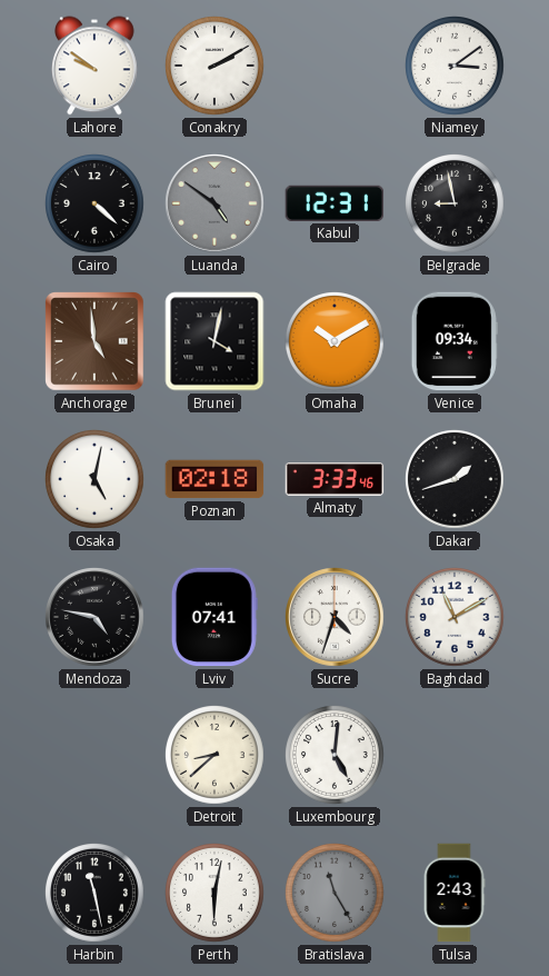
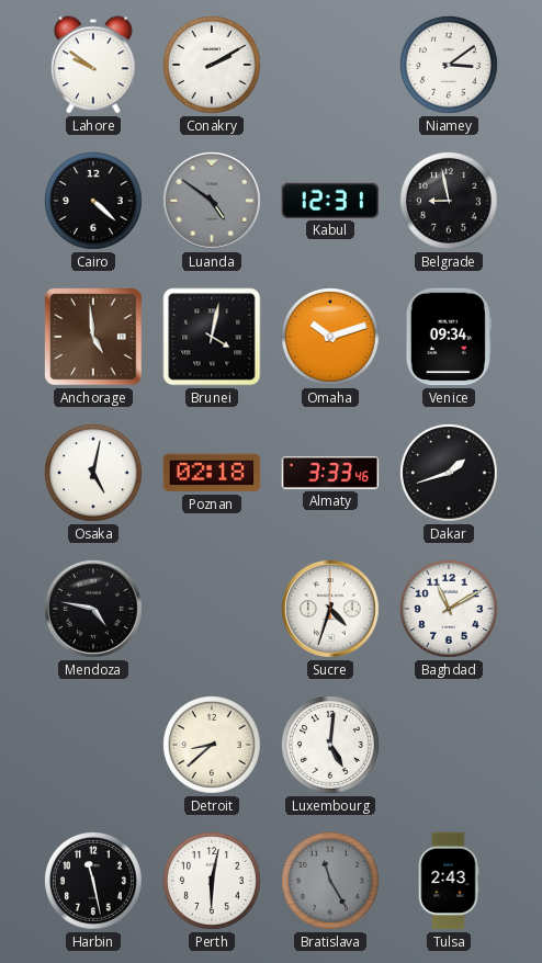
Omaha: 10:10 -> 10:12 (331, 338)
Lviv: 07:41 -> none (214, 617)
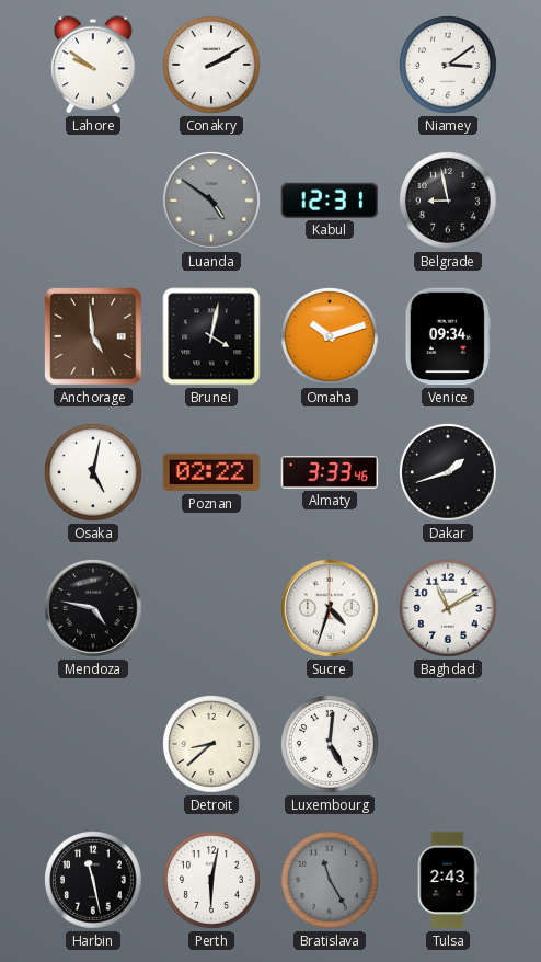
Cairo: 4:22 -> none (94, 202)
Poznan: 02:18 -> 02:22 (211, 472)
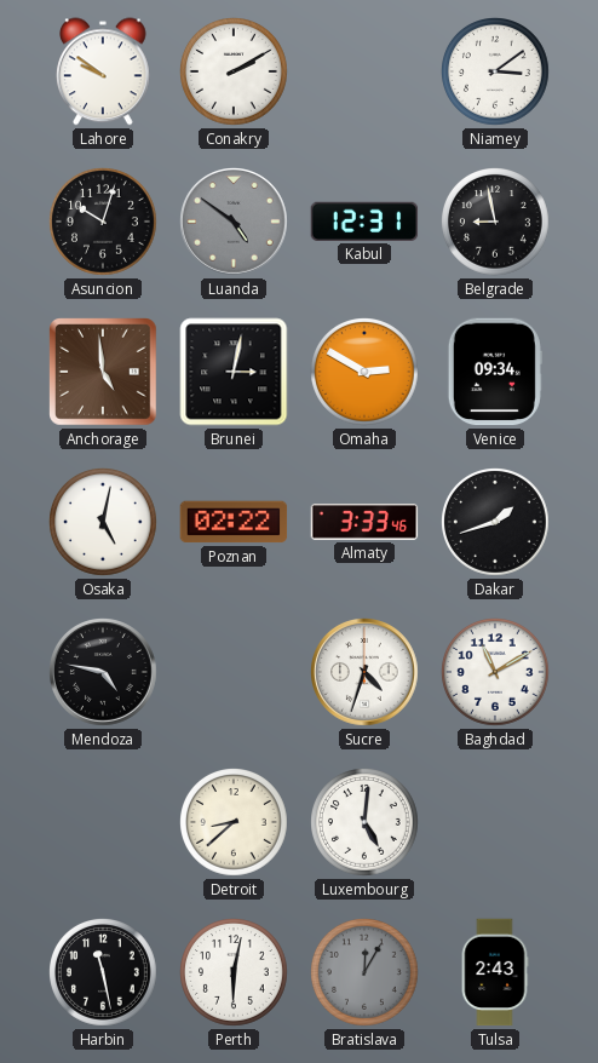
Asuncion: none -> 10:03 (104, 223)
Brunei: 4:02 -> 3:02 (234, 372)
Omaha: 10:12 -> 2:50 (366, 373)
Bratislava: 11:25 -> 12:05 (366, 973)
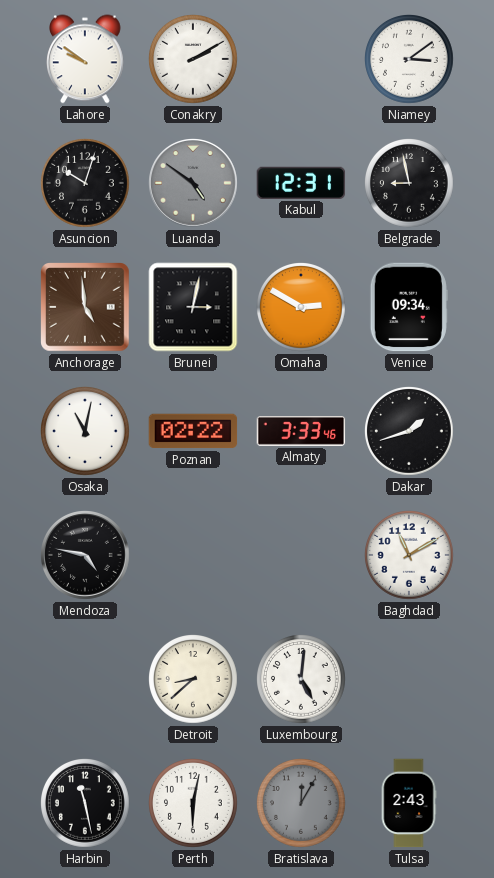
Osaka: 5:02 -> 11:02 (86, 432)
Sucre: 4:33 -> none (366, 673)
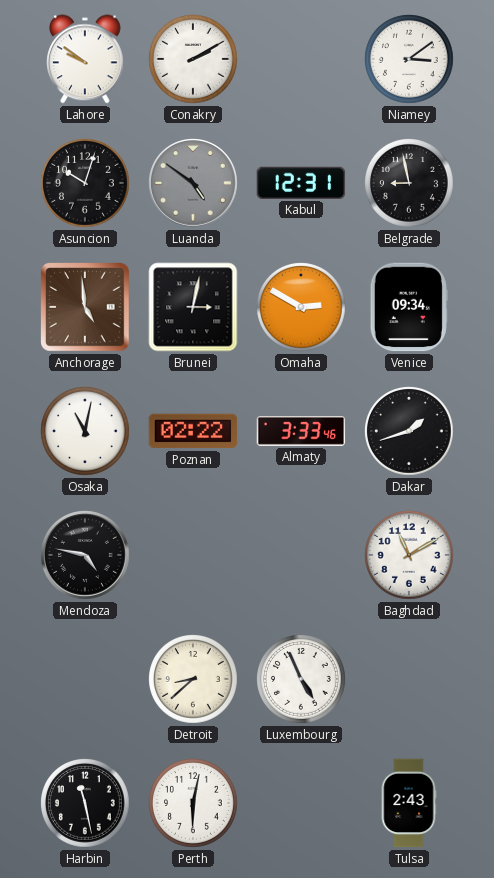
Luxembourg: 5:01 -> 4:56 (302, 680)
Bratislava: 12:05 -> none (302, 804)
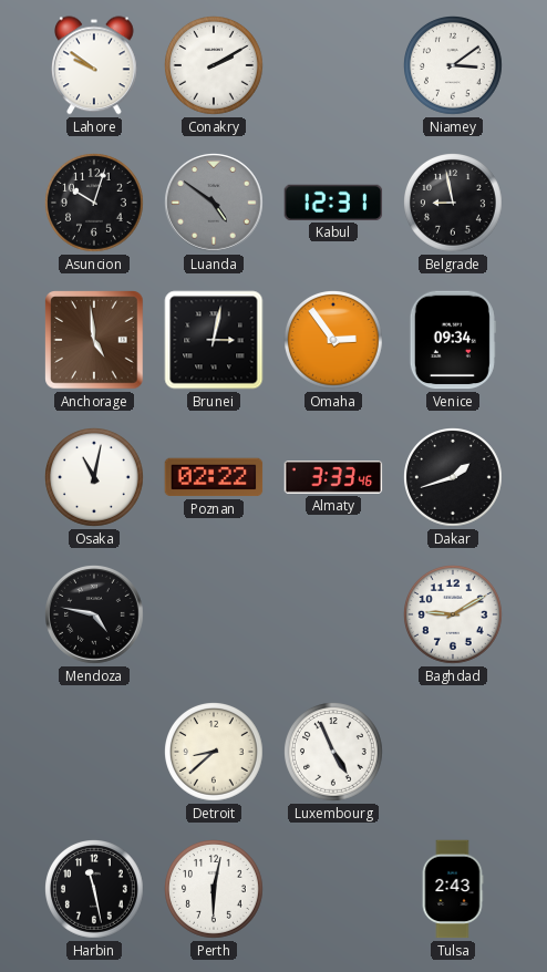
Omaha: 2:50 -> 2:54 (334, 341)
Baghdad: 11:10 -> 9:10 (454, 616)
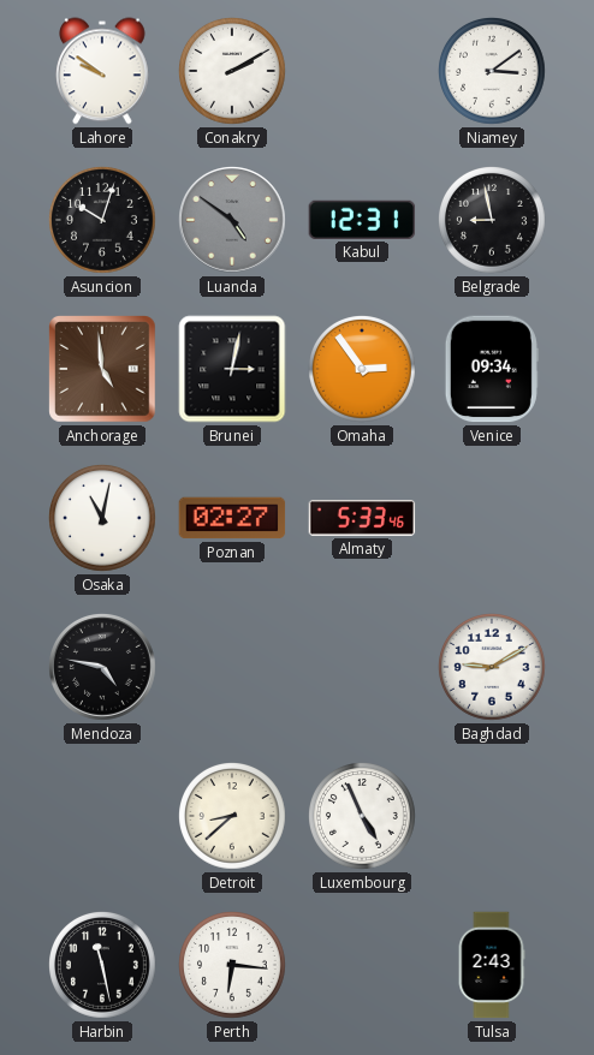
Poznan: 02:22 -> 02:27 (232, 518)
Almaty: 3:33 -> 5:33 (362, 519)
Dakar: 1:42 -> none (454, 478)
Perth: 6:02 -> 6:16 (233, 966)
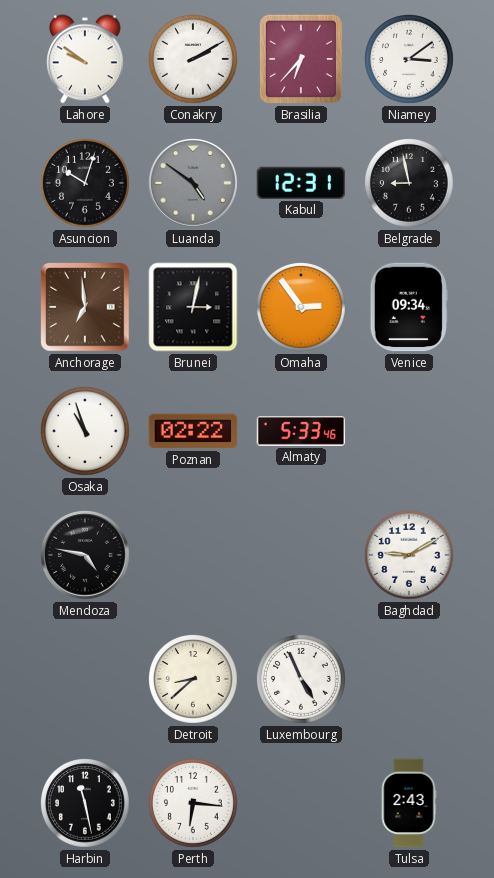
Brasilia: none -> 6:37 (301, 59)
Anchorage: 4:59 -> 6:59 (85, 307)
Osaka: 11:02 -> 10:57 (86, 432)
Poznan: 02:27 -> 02:22 (193, 431)
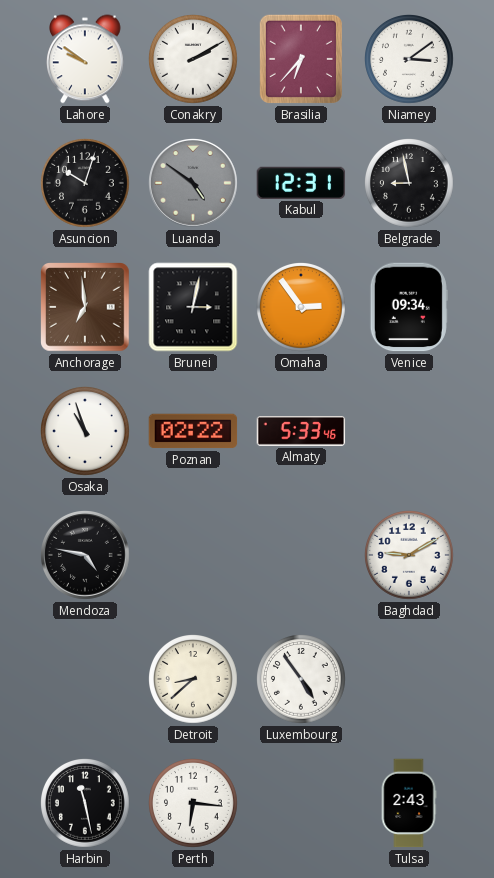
Luxembourg: 4:56 -> 4:54 (302, 680)
